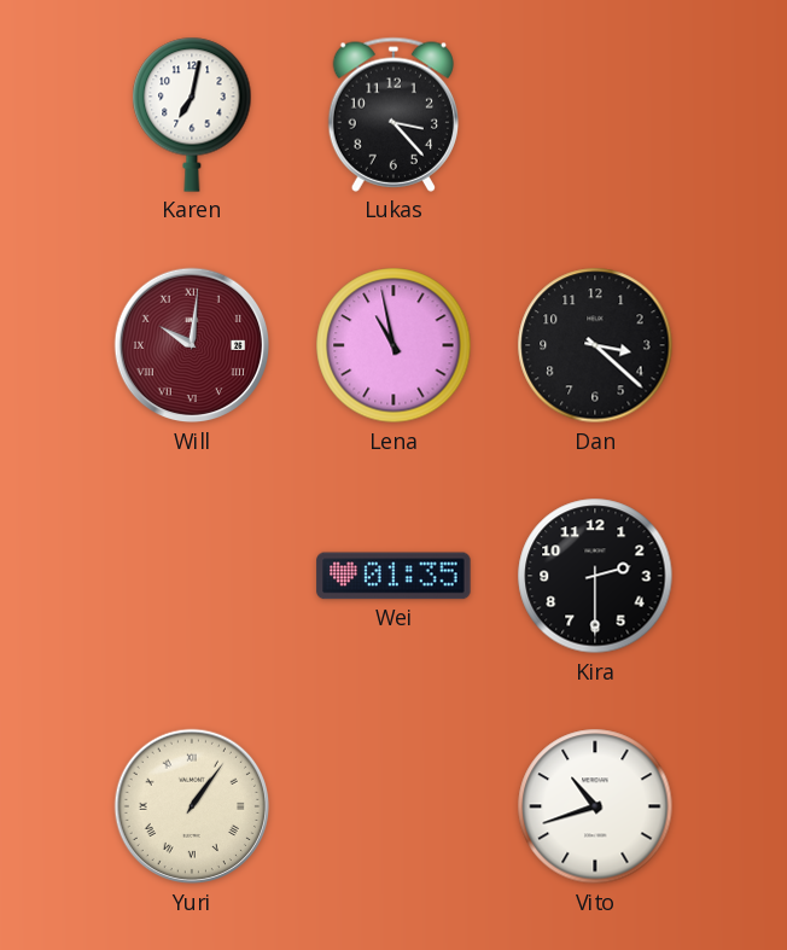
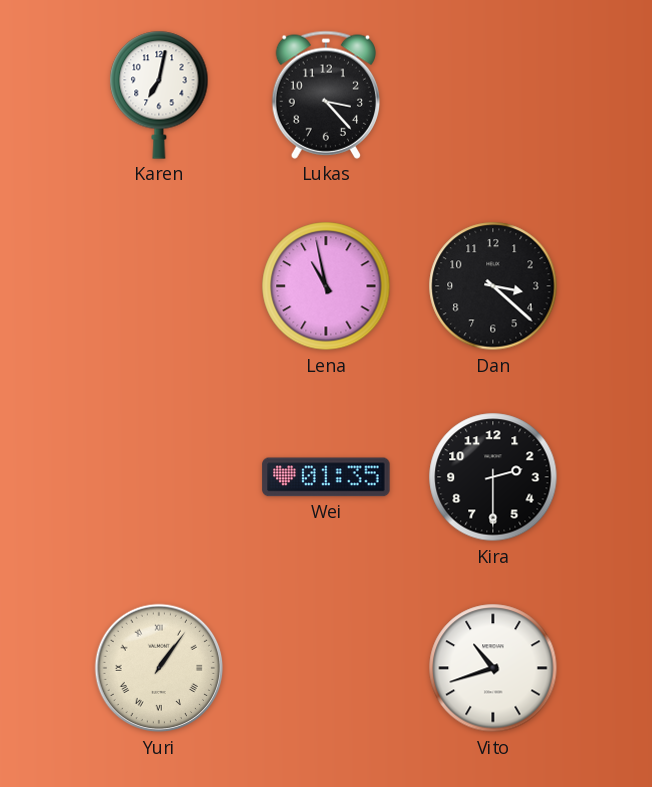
Will: 10:01 -> none (192, 345)
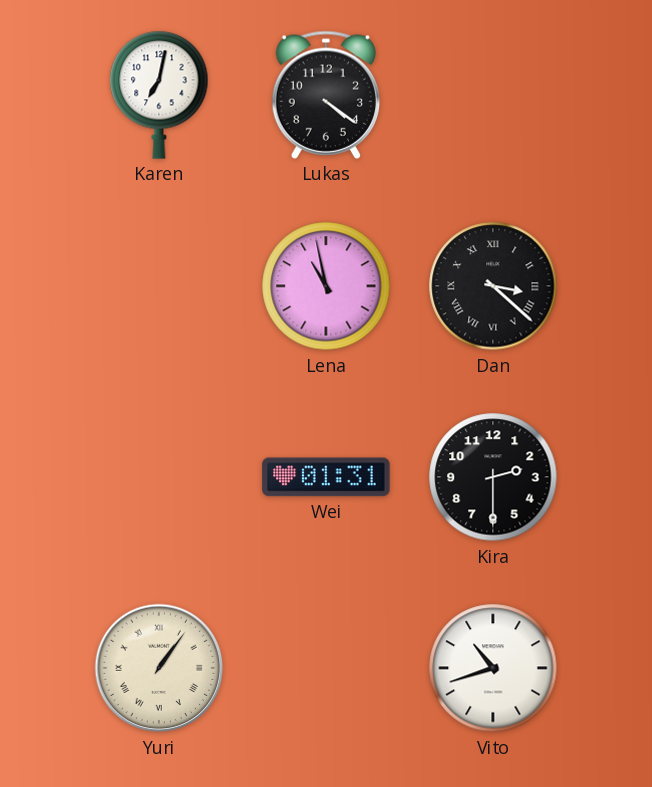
Lukas: 3:23 -> 4:21 (325, 95)
Dan numerals: Arabic -> Roman (493, 286)
Wei: 01:35 -> 01:31 (326, 477)
